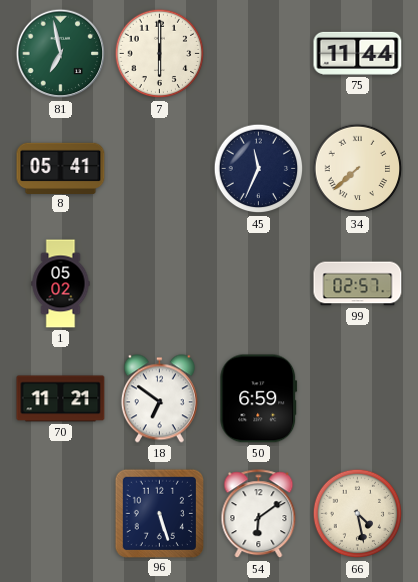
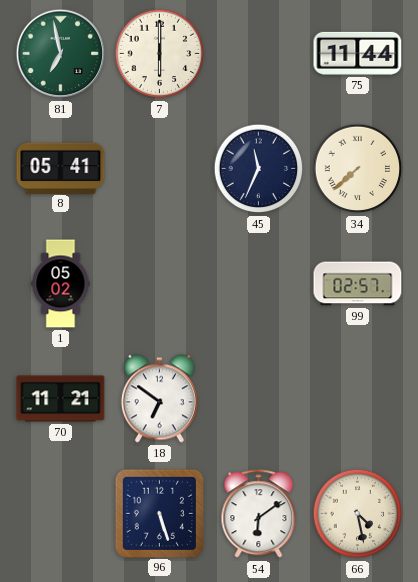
50: 6:59 -> none (259, 399)
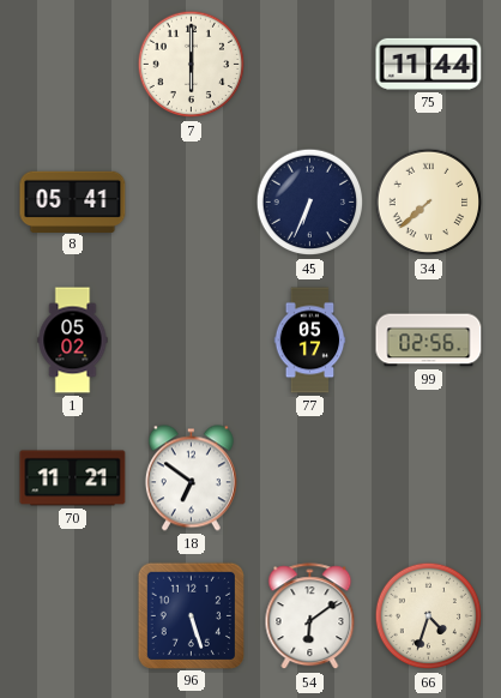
81: 6:58 -> none (61, 54)
45: 11:34 -> 6:34 (310, 203)
77: none -> 05:17 (310, 341)
99: 02:57 -> 02:56 (429, 341)
66: 4:28 -> 4:33 (429, 616)
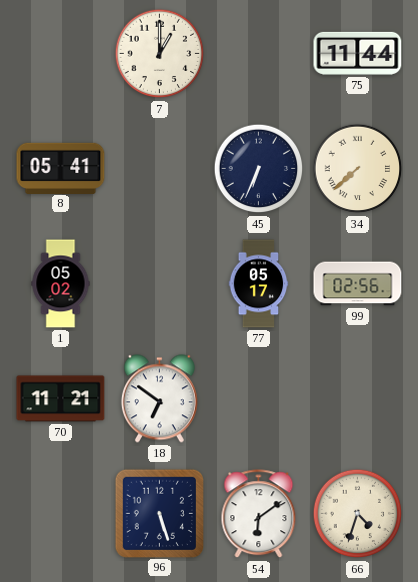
7: 6:00 -> 1:00 (160, 54)
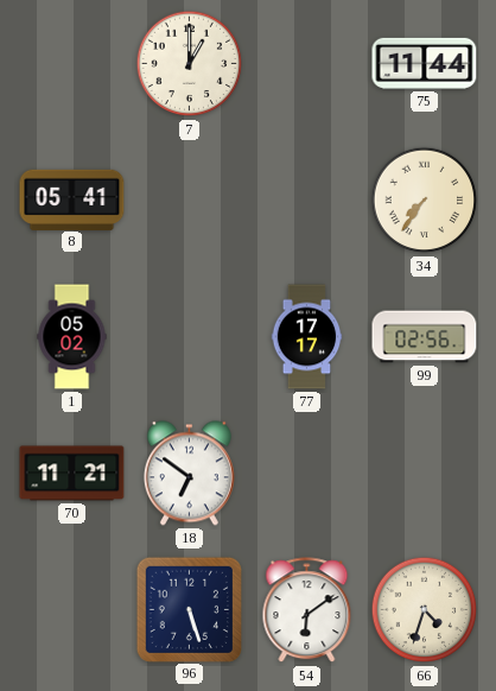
45: 6:34 -> none (259, 169)
34: 7:38 -> 7:36 (425, 201)
77: 05:17 -> 17:17 (307, 337)
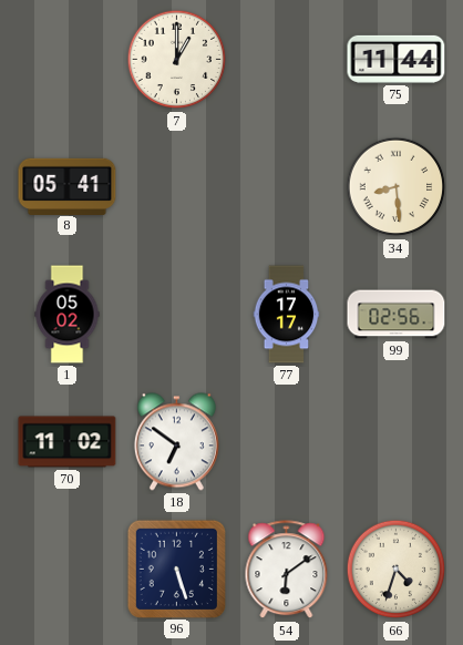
34: 7:36 -> 8:29 (397, 187)
70: 11:21 -> 11:02 (68, 442)
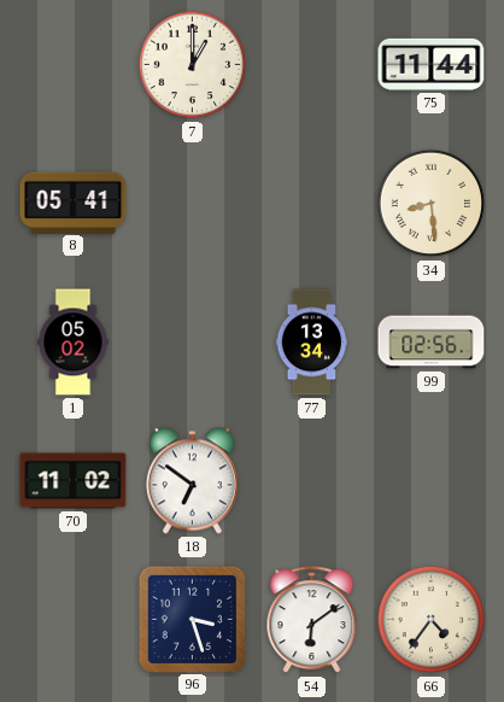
77: 17:17 -> 13:34 (312, 343)
96: 5:27 -> 3:27 (192, 619)
66: 4:33 -> 4:36 (432, 620)
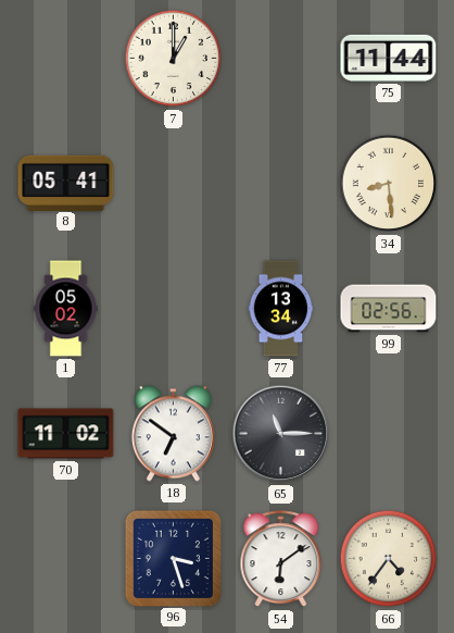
65: none -> 11:15 (281, 434)
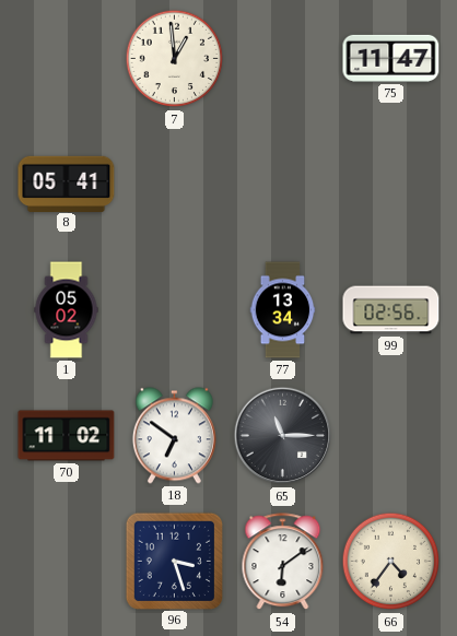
7: 1:00 -> 12:59 (175, 59)
75: 11:44 -> 11:47 (391, 58)
34: 8:29 -> none (389, 184)
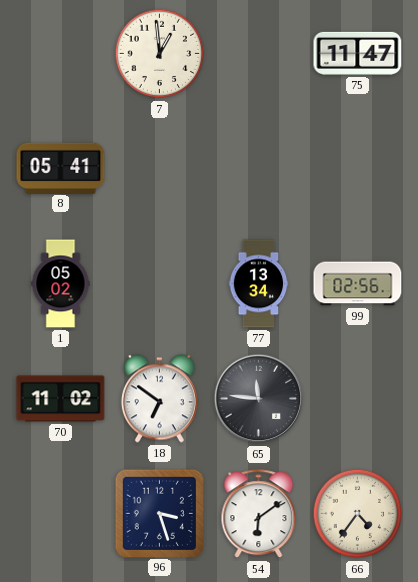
65: 11:15 -> 11:46 (259, 399)
